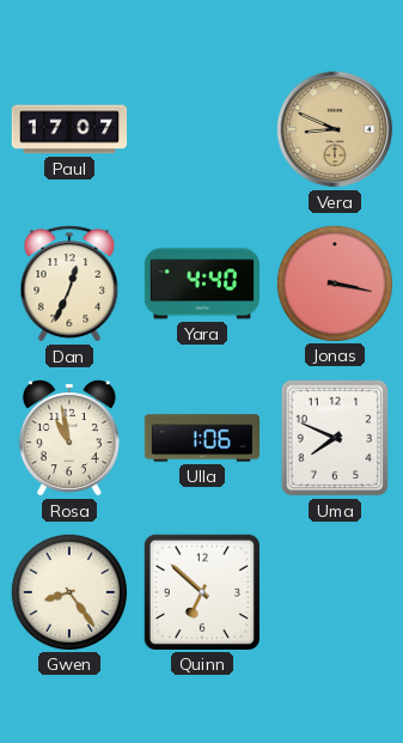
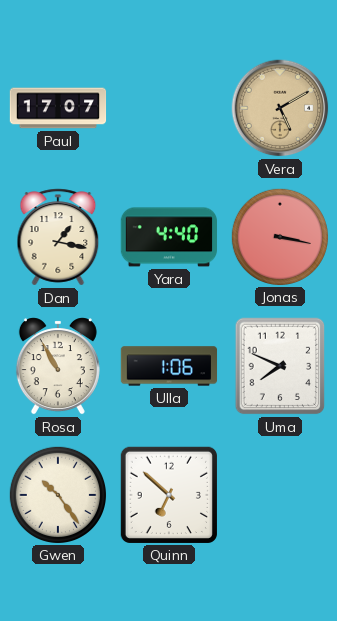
Vera: 8:49 -> 5:10 (280, 108)
Dan: 12:34 -> 1:17 (58, 237)
Rosa: 10:58 -> 10:55 (58, 366)
Gwen: 8:24 -> 10:24 (57, 494)
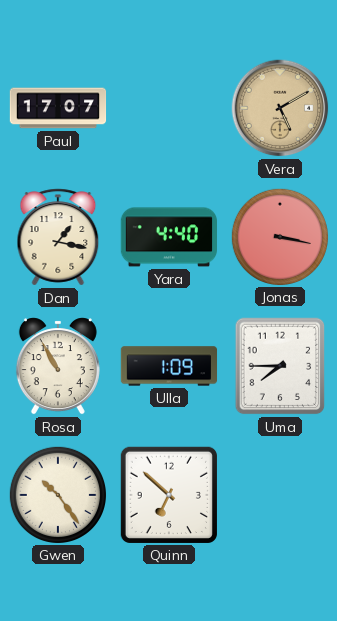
Ulla: 1:06 -> 1:09 (169, 366)
Uma: 7:49 -> 7:45 (280, 366)
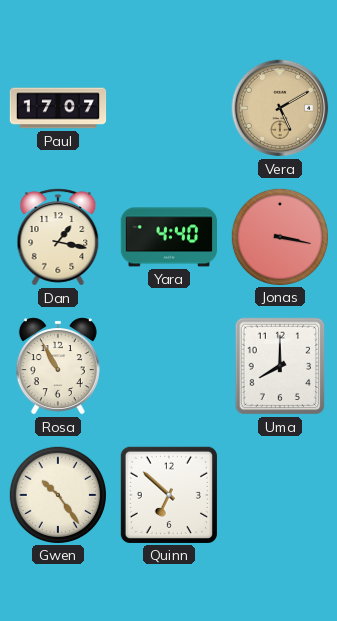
Ulla: 1:09 -> none (169, 366)
Uma: 7:45 -> 8:00 (280, 366)
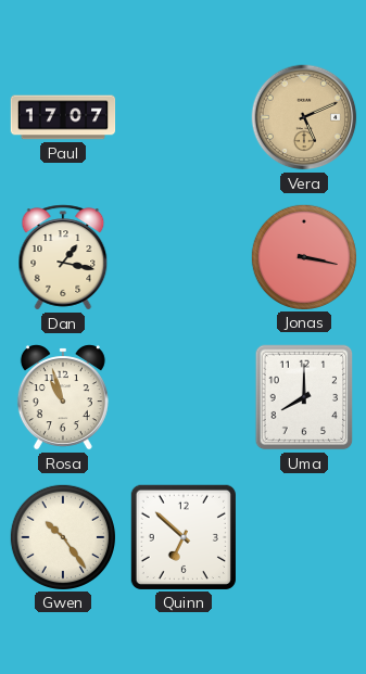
Vera: 5:10 -> 5:11 (304, 117)
Yara: 4:40 -> none (168, 237)
Rosa: 10:55 -> 10:57 (63, 397)
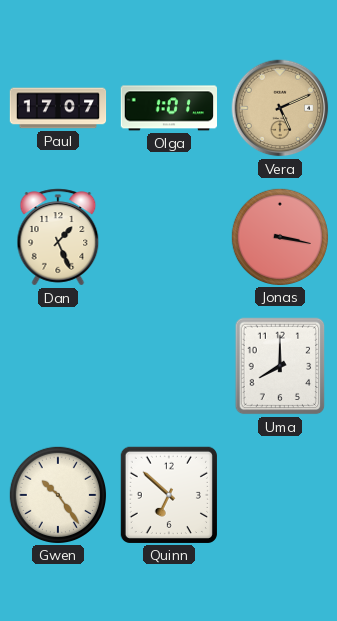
Olga: none -> 1:01 (168, 108)
Dan: 1:17 -> 1:26 (58, 237)
Rosa: 10:57 -> none (63, 397)
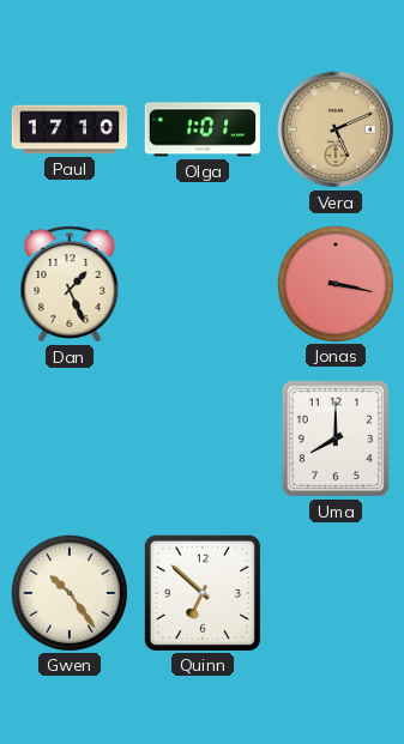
Paul: 17:07 -> 17:10 (70, 129)
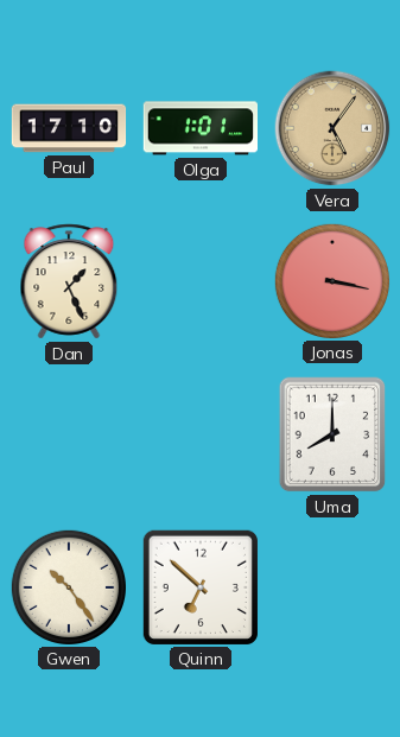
Vera: 5:11 -> 5:06 (332, 128)
